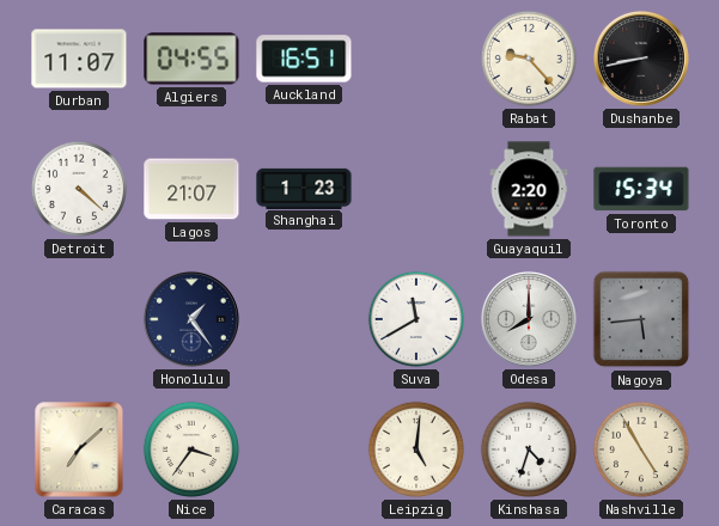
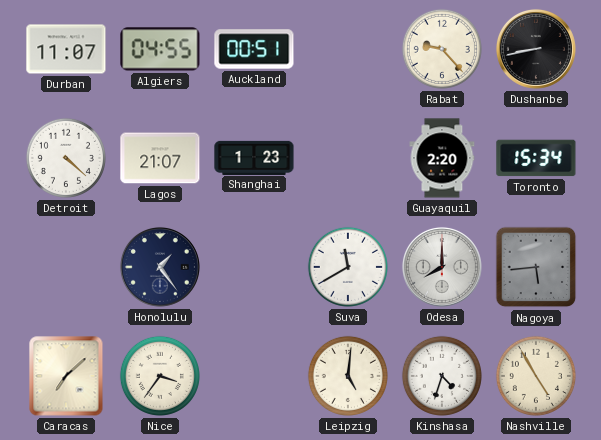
Auckland: 16:51 -> 00:51 (254, 49)
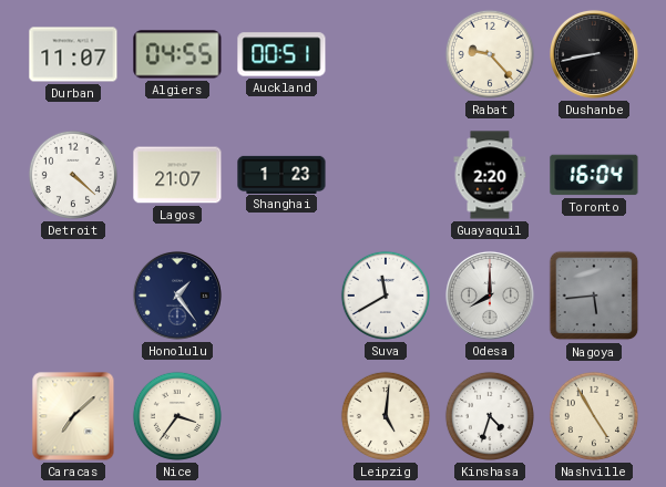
Toronto: 15:34 -> 16:04 (594, 175)
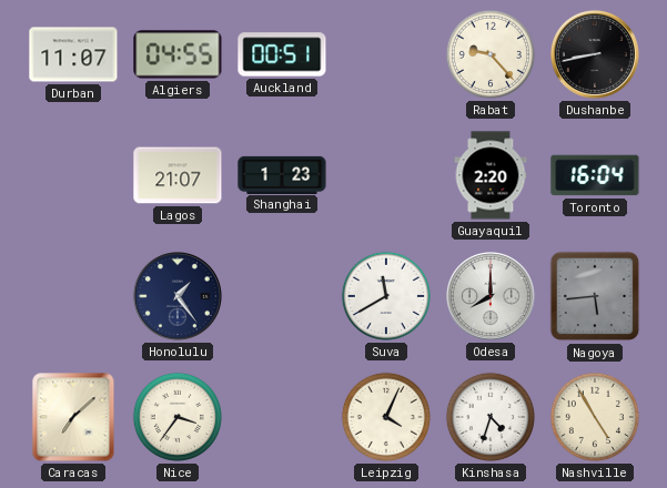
Detroit: 4:22 -> none (73, 175)
Leipzig: 5:01 -> 4:04 (386, 417)
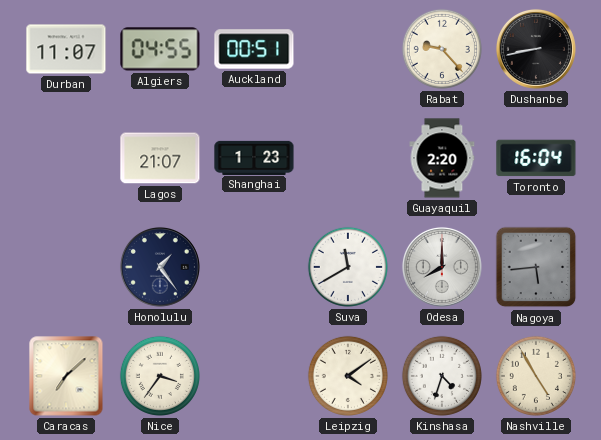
Leipzig: 4:04 -> 4:09 (348, 376)
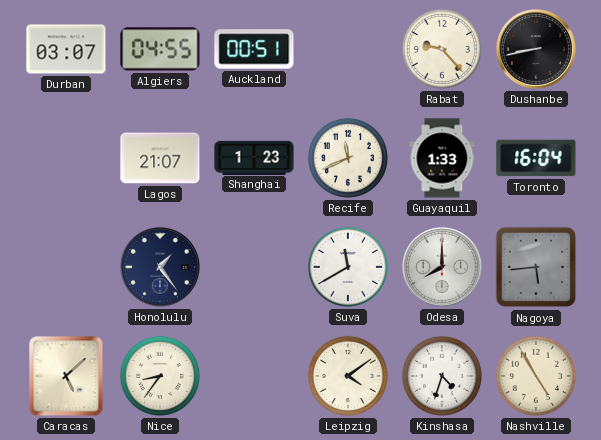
Durban: 11:07 -> 03:07 (66, 49)
Recife: none -> 11:41 (348, 158)
Guayaquil: 2:20 -> 1:33 (442, 158)
Caracas: 7:08 -> 5:08 (66, 376)
Nice: 3:36 -> 8:36 (160, 376)
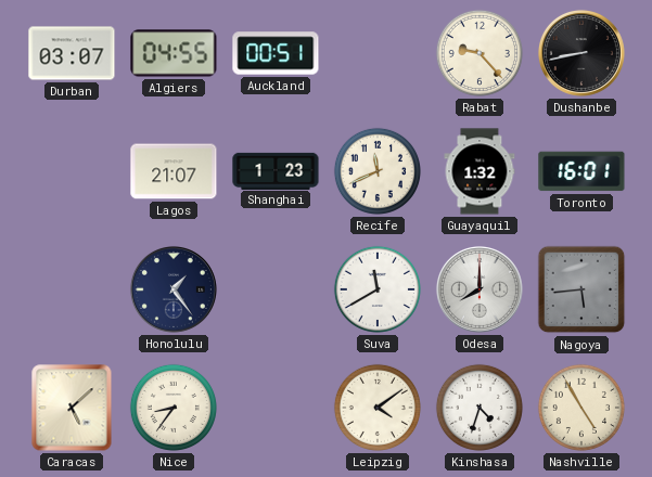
Guayaquil: 1:33 -> 1:32 (480, 171)
Toronto: 16:04 -> 16:01 (581, 171)
